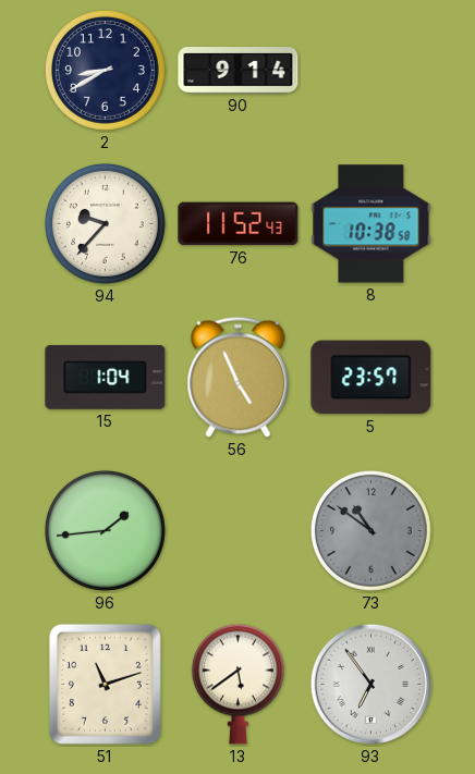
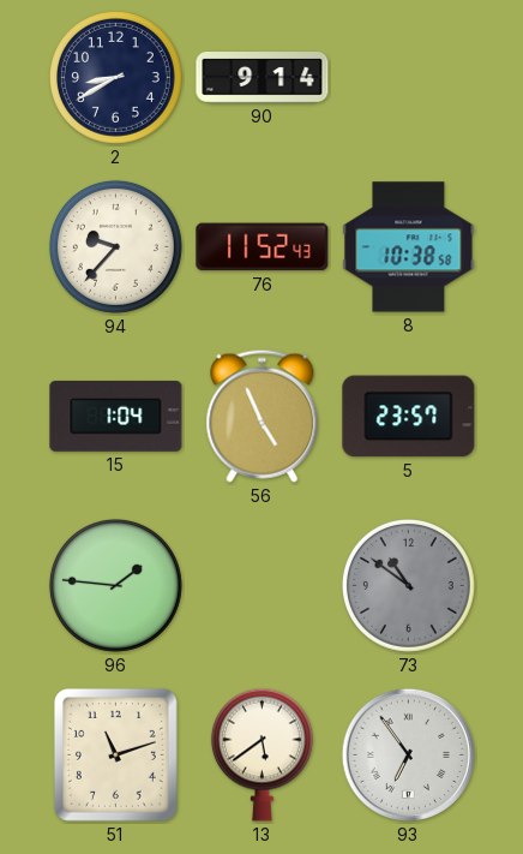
96: 1:44 -> 1:46 (115, 585)
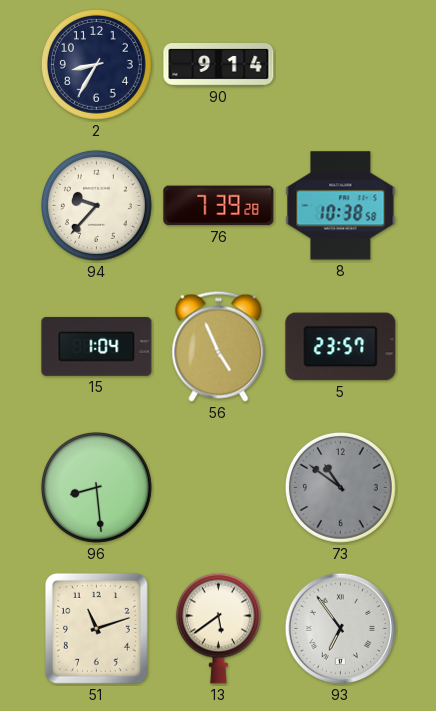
2: 8:40 -> 8:35 (96, 64)
76: 11:52 -> 7:39 (219, 206)
96: 1:46 -> 8:29 (96, 487)
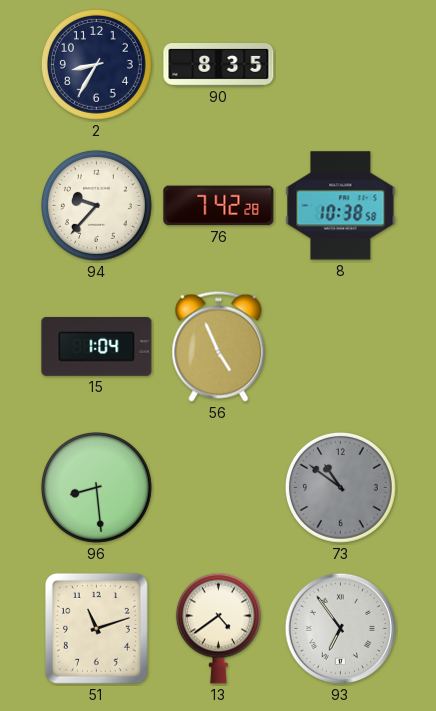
90: 9:14 -> 8:35 (219, 65)
76: 7:39 -> 7:42 (219, 206)
5: 23:57 -> none (341, 347)
13: 5:39 -> 4:39 (218, 628)
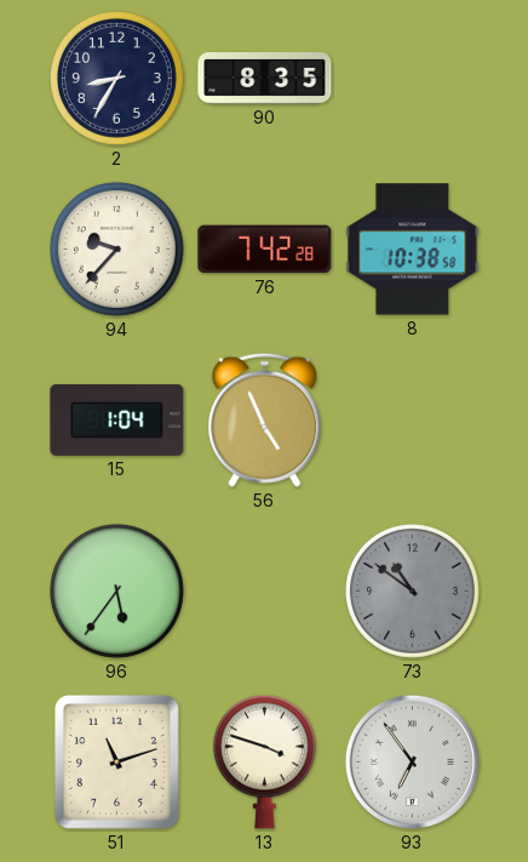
96: 8:29 -> 5:36 (116, 590)
13: 4:39 -> 3:48 (264, 761)
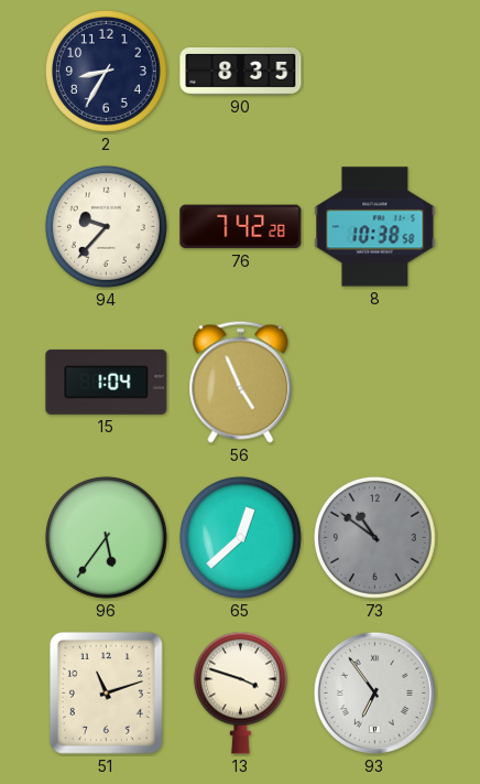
65: none -> 12:38 (240, 537)
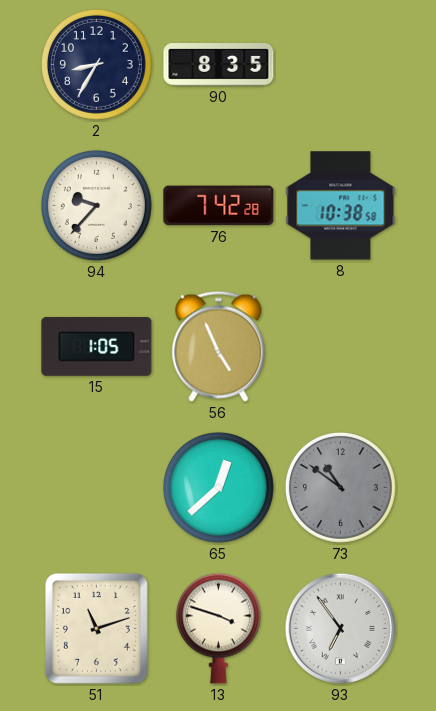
15: 1:04 -> 1:05 (97, 346)
96: 5:36 -> none (106, 537)
